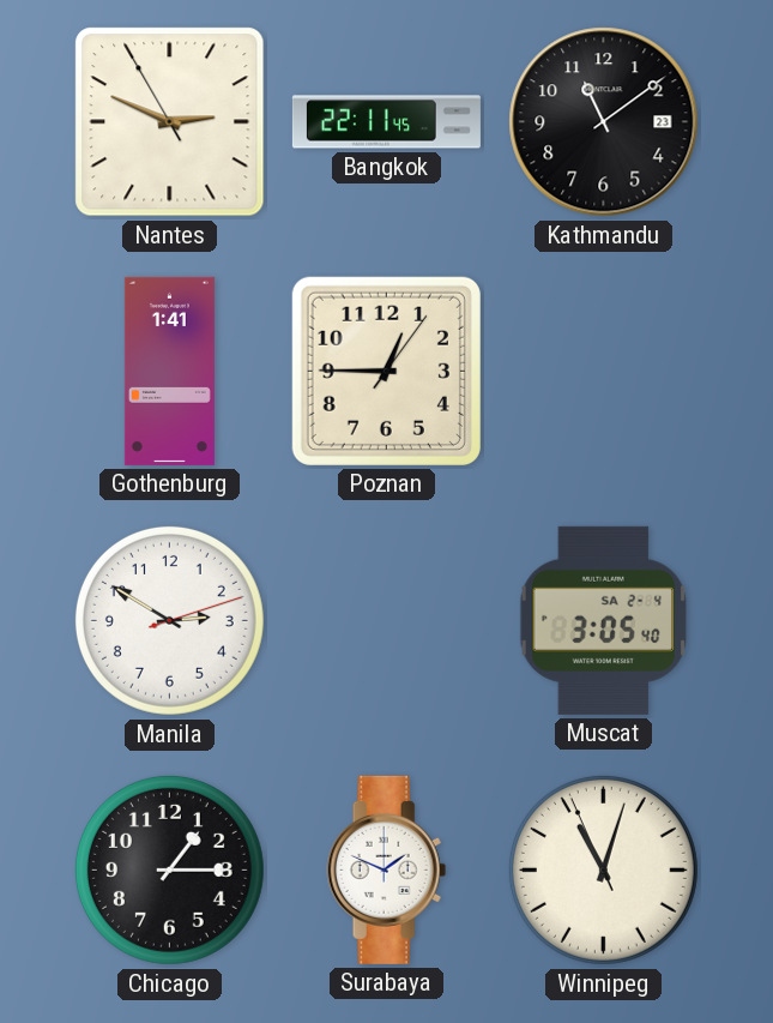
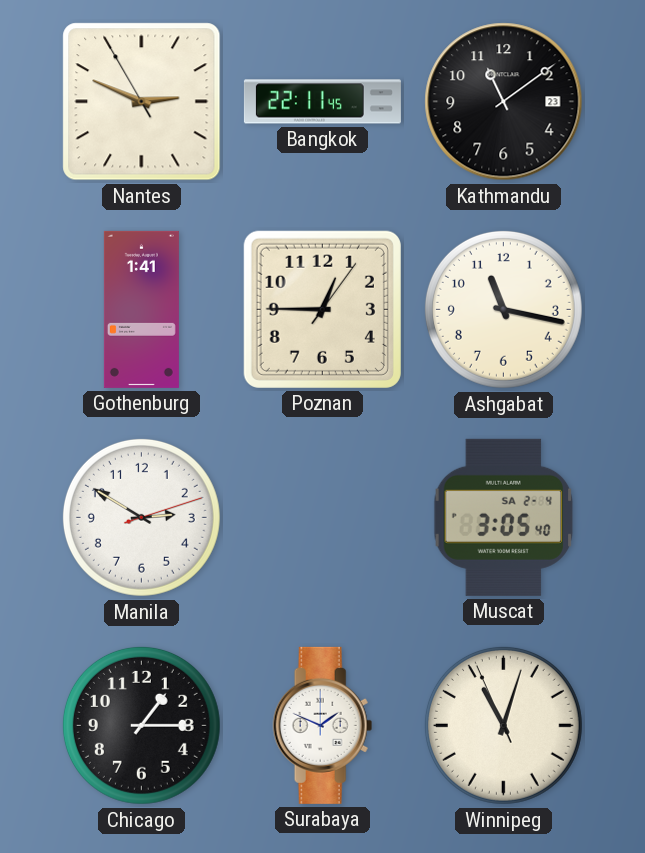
Ashgabat: none -> 11:17 (503, 309)
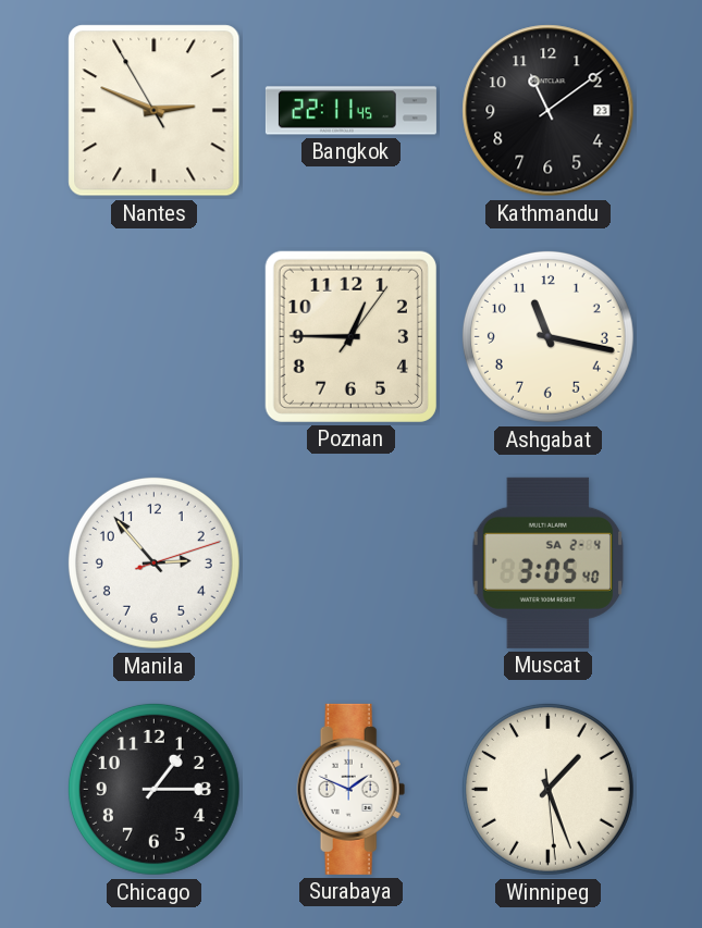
Gothenburg: 1:41 -> none (141, 309)
Manila: 2:50 -> 2:53 (153, 562)
Winnipeg: 11:02 -> 1:26 (547, 789)
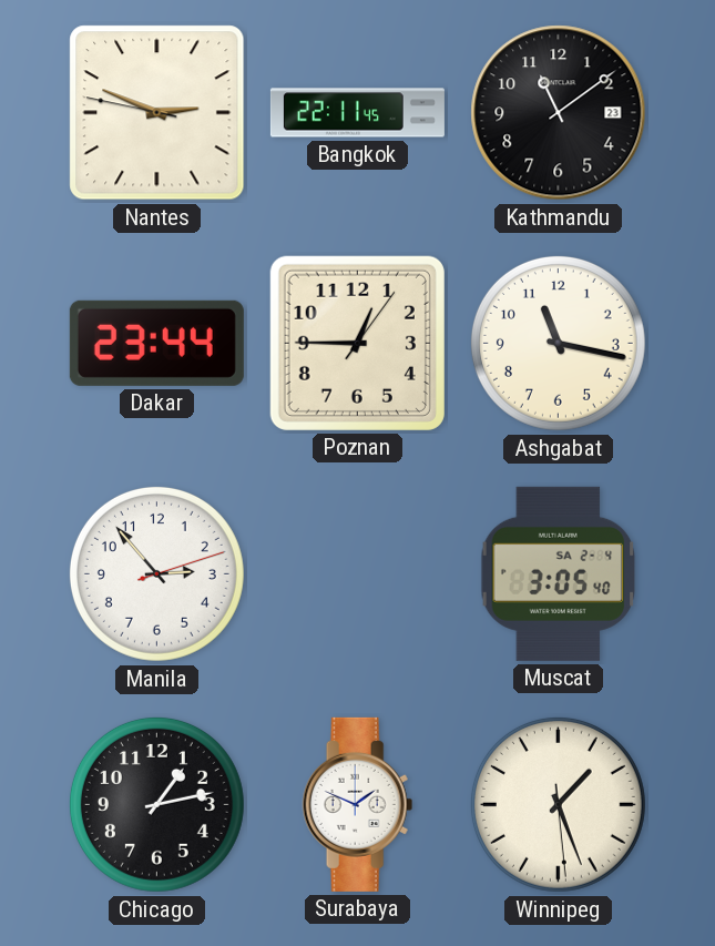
Nantes: 2:48:55 -> 2:48:47 (157, 113)
Dakar: none -> 23:44 (156, 343)
Chicago: 1:15 -> 1:13 (156, 804)
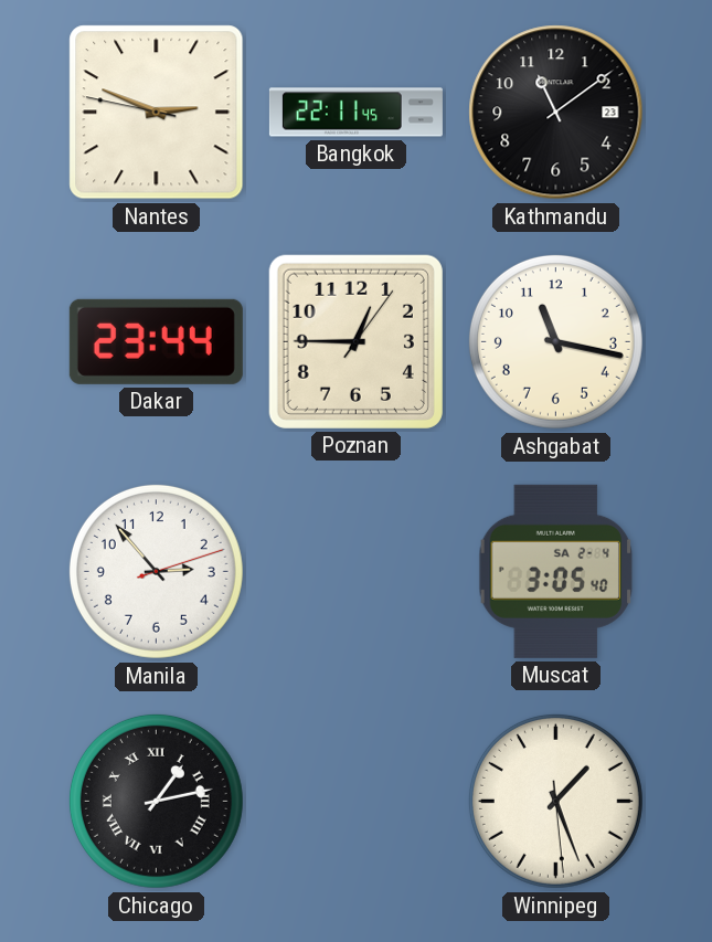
Chicago numerals: Arabic -> Roman (156, 801)
Surabaya: 1:49 -> none (358, 804)
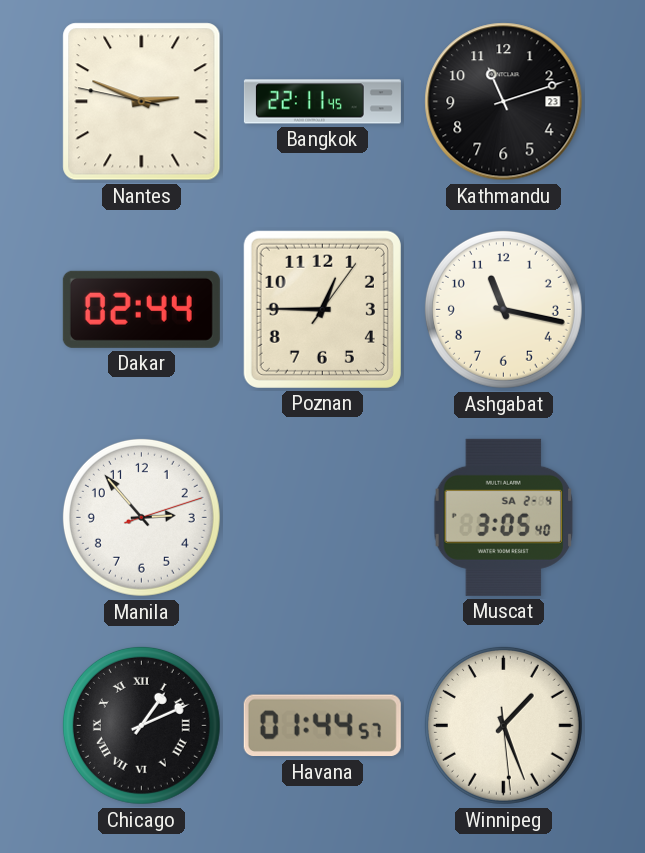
Kathmandu: 11:09 -> 11:12 (504, 102)
Dakar: 23:44 -> 02:44 (141, 309)
Chicago: 1:13 -> 1:11 (141, 725)
Havana: none -> 01:44 (322, 726)
